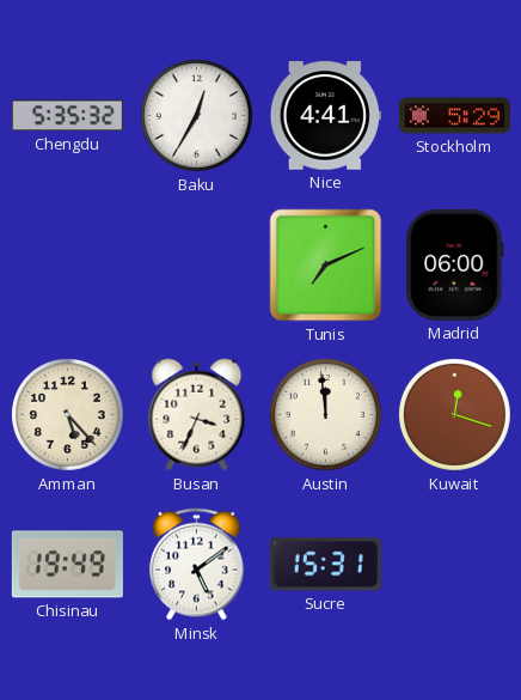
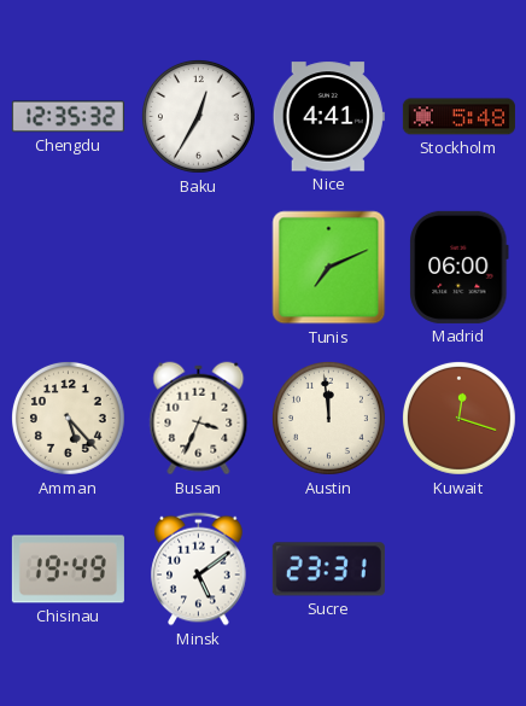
Chengdu: 5:35 -> 12:35 (68, 117)
Stockholm: 5:29 -> 5:48 (458, 117)
Sucre: 15:31 -> 23:31 (328, 570)
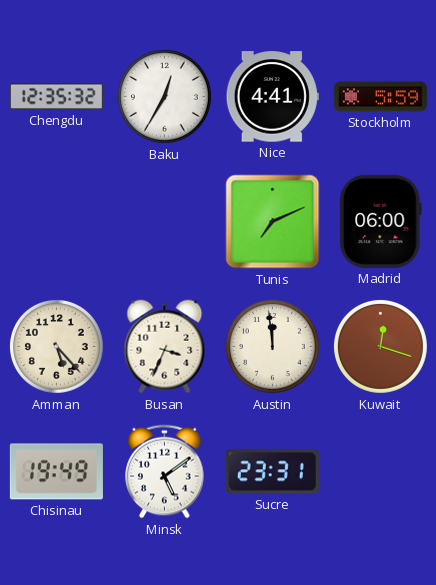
Stockholm: 5:48 -> 5:59 (380, 97)
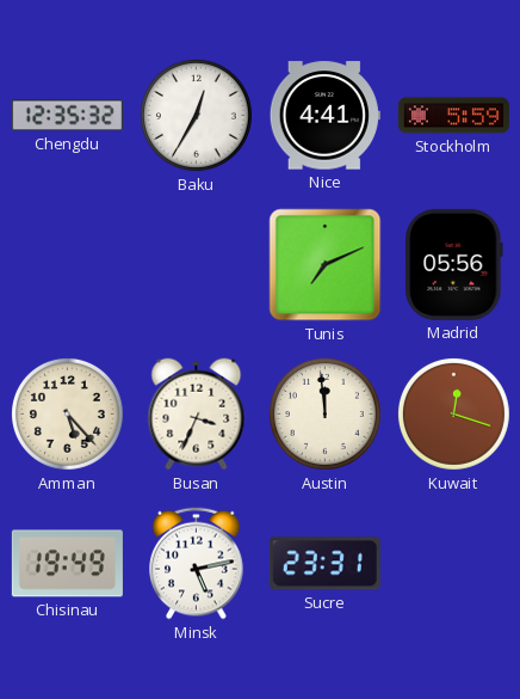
Madrid: 06:00 -> 05:56 (454, 264)
Minsk: 5:09 -> 5:13 (197, 564)
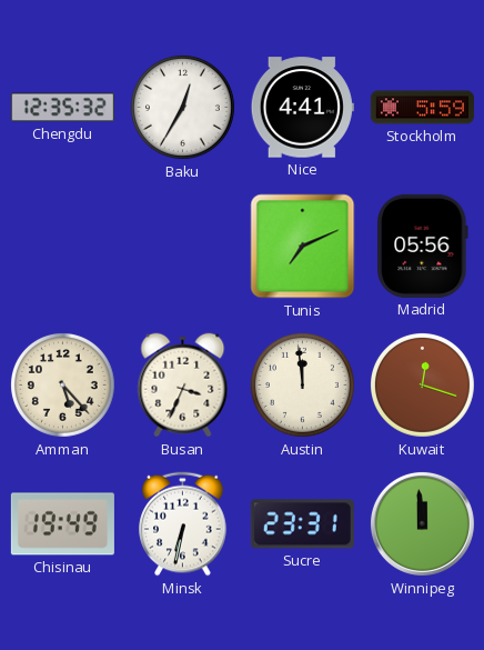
Minsk: 5:13 -> 6:32 (183, 524)
Winnipeg: none -> 11:59 (422, 523)
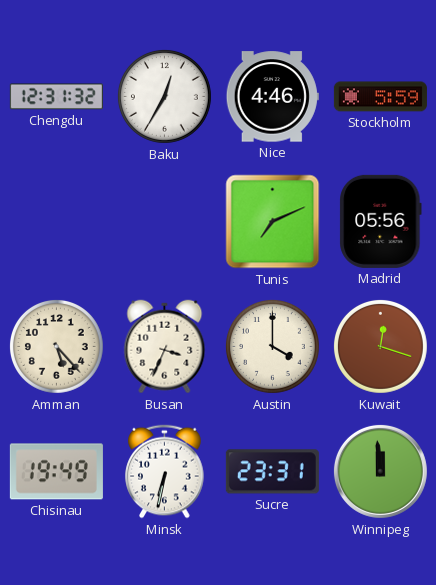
Chengdu: 12:35 -> 12:31 (56, 97)
Nice: 4:41 -> 4:46 (272, 97)
Austin: 11:59 -> 4:00 (272, 346)
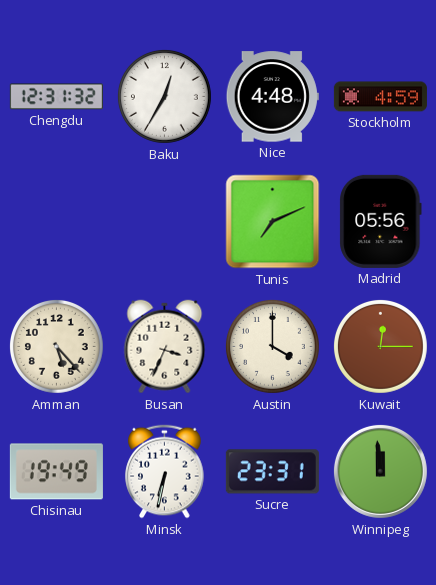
Nice: 4:46 -> 4:48 (272, 97)
Stockholm: 5:59 -> 4:59 (380, 97)
Kuwait: 12:18 -> 12:15 (380, 346)
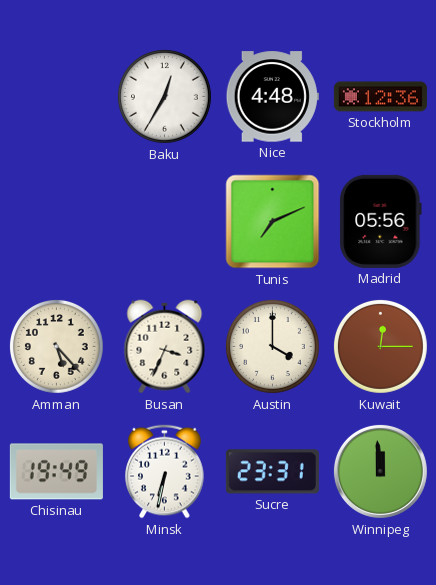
Chengdu: 12:31 -> none (56, 97)
Stockholm: 4:59 -> 12:36 (380, 97)
